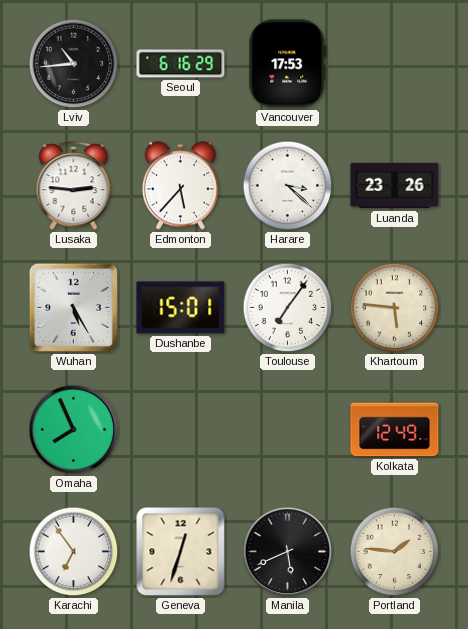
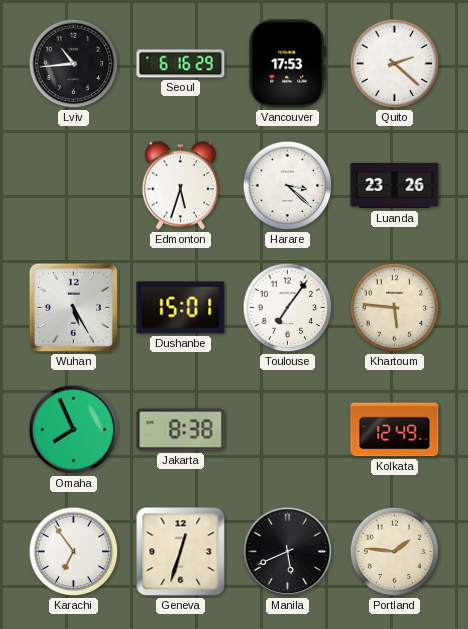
Quito: none -> 2:22 (395, 64)
Lusaka: 2:46 -> none (74, 186)
Edmonton: 5:37 -> 5:33 (180, 186)
Jakarta: none -> 8:38 (181, 430)
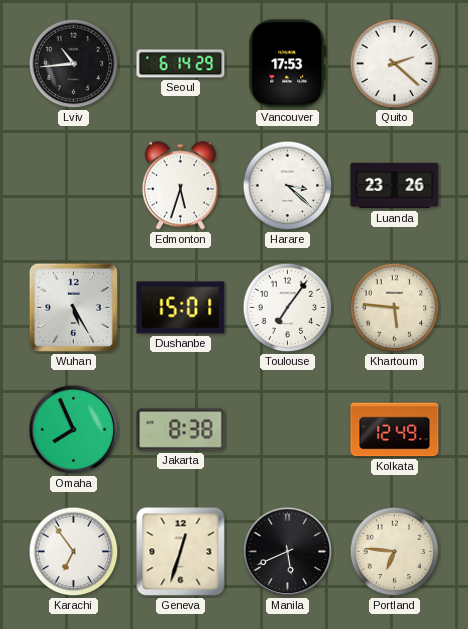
Seoul: 6:16 -> 6:14 (181, 64)
Portland: 1:46 -> 6:46 (395, 552)
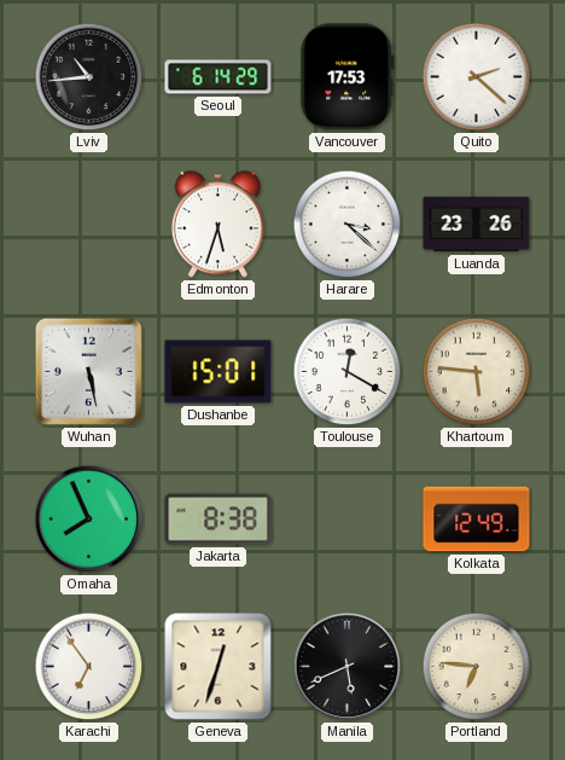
Wuhan: 5:25 -> 5:28 (88, 371)
Toulouse: 7:06 -> 12:20 (348, 372)
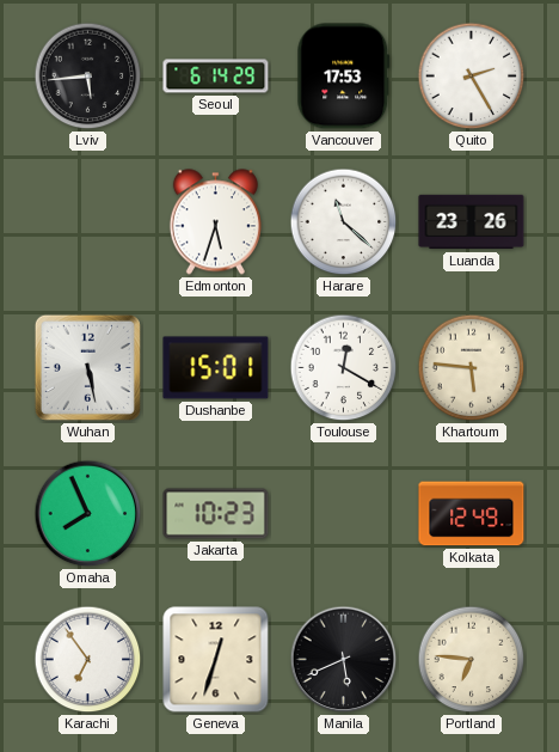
Lviv: 10:44 -> 5:44 (88, 77)
Quito: 2:22 -> 2:25 (472, 77)
Harare: 3:22 -> 11:22 (344, 222)
Jakarta: 8:38 -> 10:23 (216, 514)
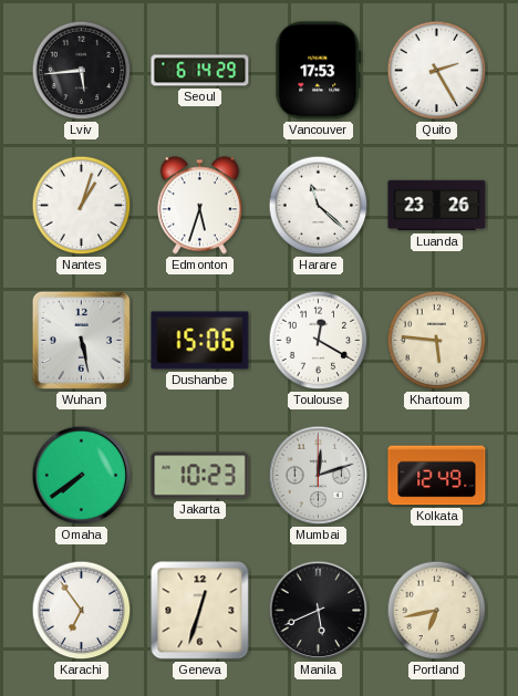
Nantes: none -> 1:03 (82, 206)
Dushanbe: 15:01 -> 15:06 (200, 341)
Omaha: 7:56 -> 7:39 (82, 476)
Mumbai: none -> 12:12 (319, 476)
Portland: 6:46 -> 6:43 (437, 611)
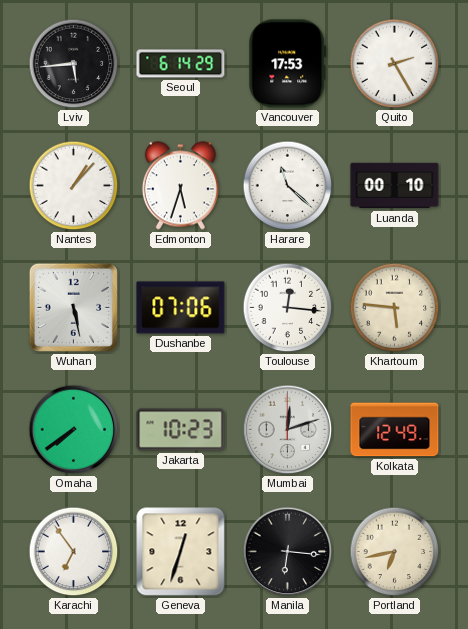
Nantes: 1:03 -> 1:07 (74, 186)
Luanda: 23:26 -> 00:10 (395, 186)
Dushanbe: 15:06 -> 07:06 (181, 308)
Toulouse: 12:20 -> 12:16 (288, 308)
Manila: 5:41 -> 6:16 (288, 552)
